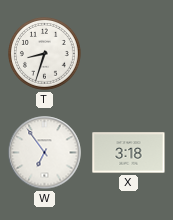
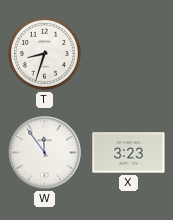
W: 6:54 -> 11:54 (45, 153)
X: 3:18 -> 3:23 (129, 153)
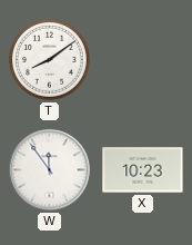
T: 8:33 -> 8:09 (50, 60)
X: 3:23 -> 10:23 (143, 170)
